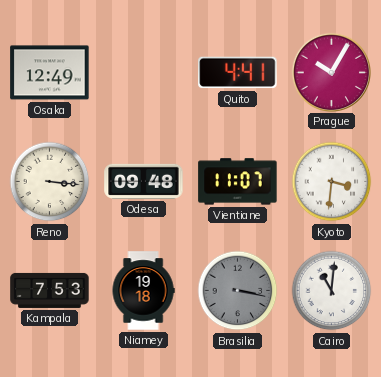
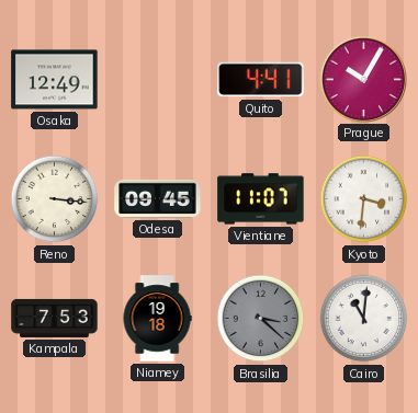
Odesa: 09:48 -> 09:45 (158, 198)
Brasilia: 3:17 -> 3:22 (261, 319)
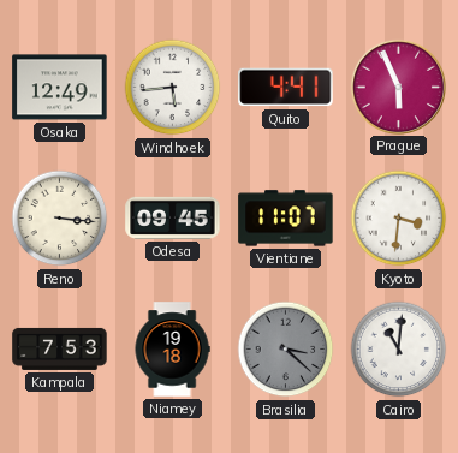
Windhoek: none -> 5:44 (173, 88)
Prague: 10:05 -> 5:56 (398, 87)
